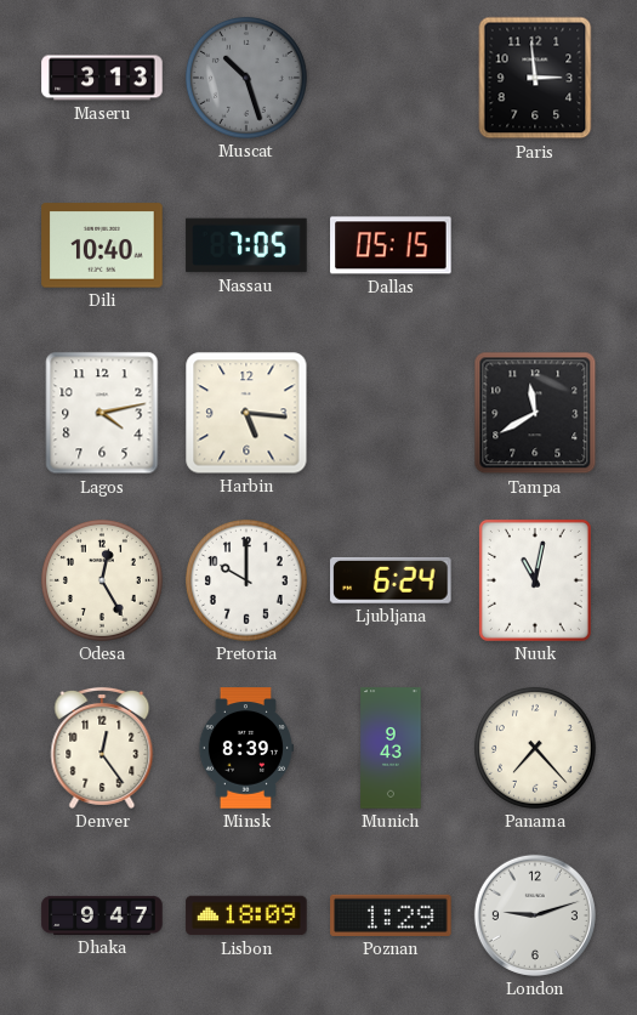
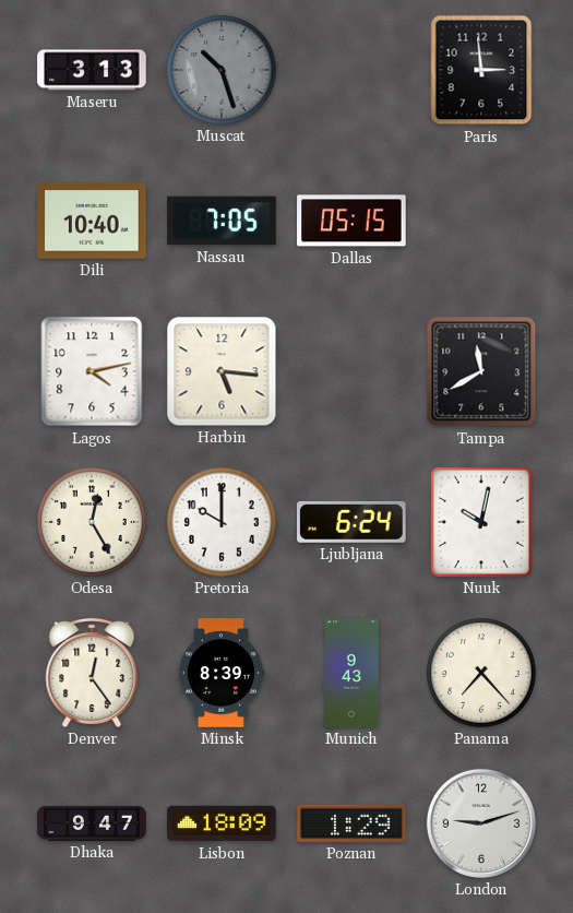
Nuuk: 11:02 -> 10:02 (481, 522)
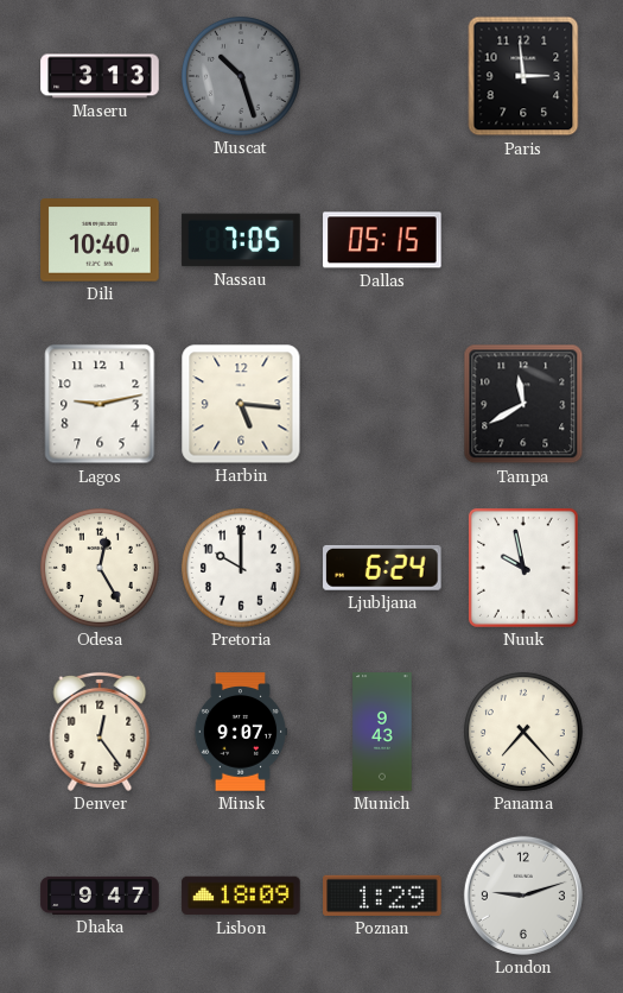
Lagos: 4:13 -> 9:13 (100, 404)
Nuuk: 10:02 -> 9:58 (523, 568)
Minsk: 8:39 -> 9:07 (240, 732)
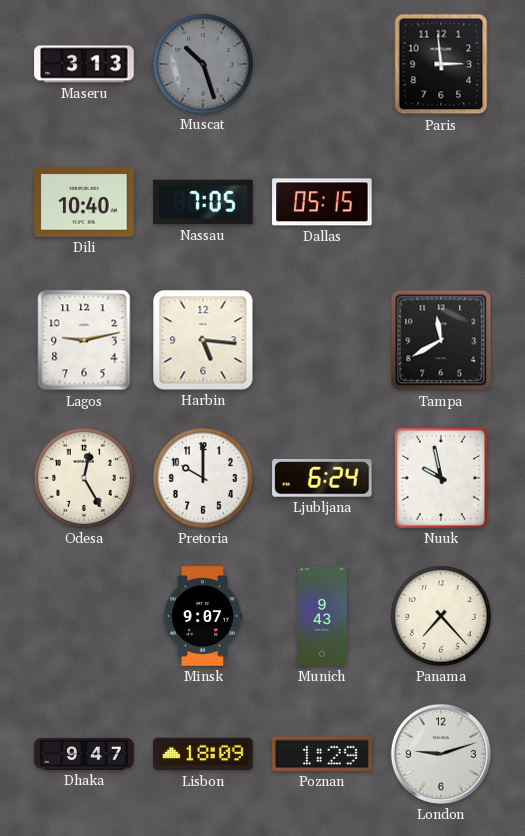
Denver: 12:24 -> none (100, 732)
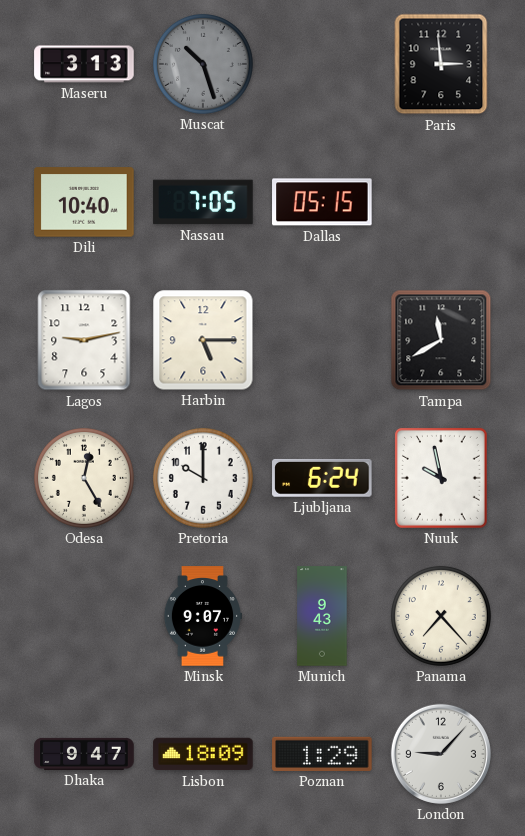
Harbin: 5:16 -> 5:15 (203, 340)
London: 9:12 -> 9:07 (441, 754)
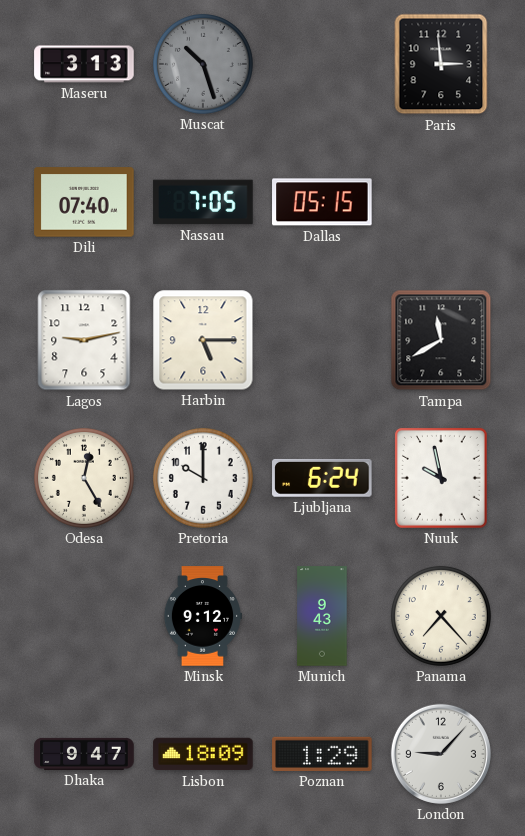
Dili: 10:40 -> 07:40 (84, 202)
Minsk: 9:07 -> 9:12 (202, 616)
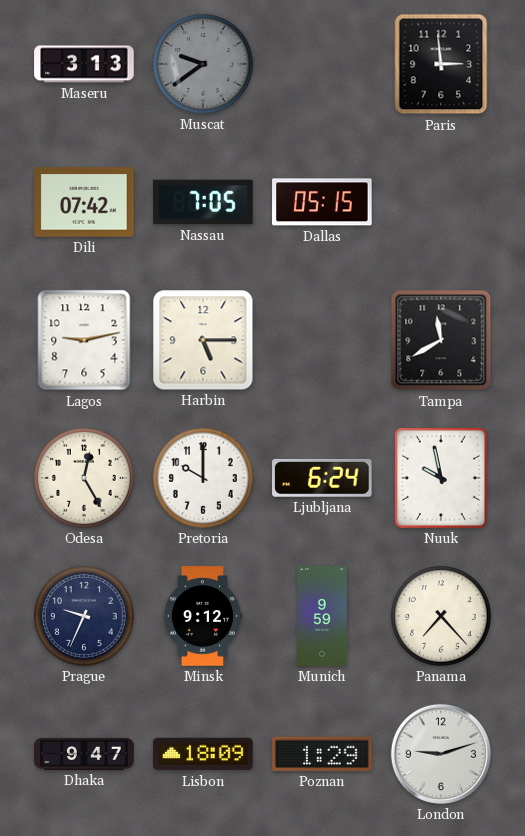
Muscat: 10:27 -> 9:39 (203, 64)
Dili: 07:40 -> 07:42 (84, 202)
Prague: none -> 9:34 (84, 616)
Munich: 9:43 -> 9:59 (322, 616)
London: 9:07 -> 9:12 (441, 754)
